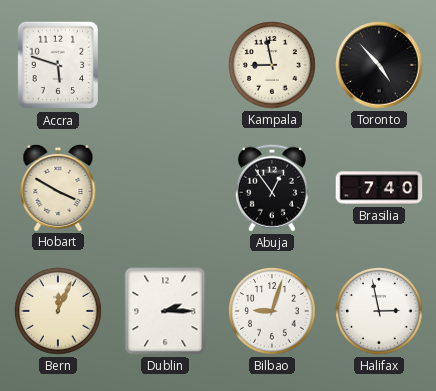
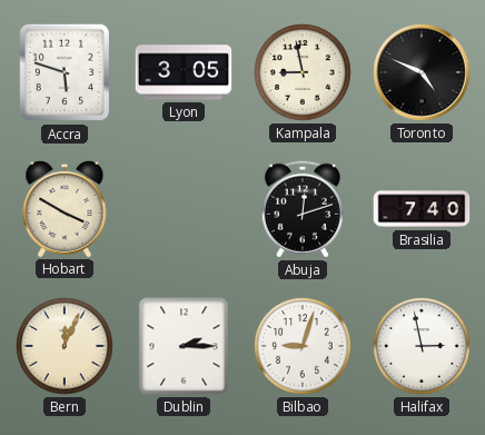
Lyon: none -> 3:05 (184, 72)
Toronto: 4:53 -> 4:49 (422, 72)
Abuja: 12:54 -> 12:12 (303, 209)
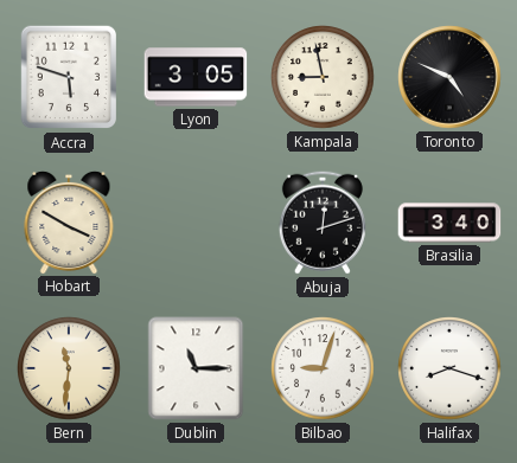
Brasilia: 7:40 -> 3:40 (449, 223)
Bern: 12:04 -> 11:31 (69, 368)
Dublin: 2:15 -> 11:15 (196, 368)
Halifax: 2:58 -> 8:18 (449, 368)
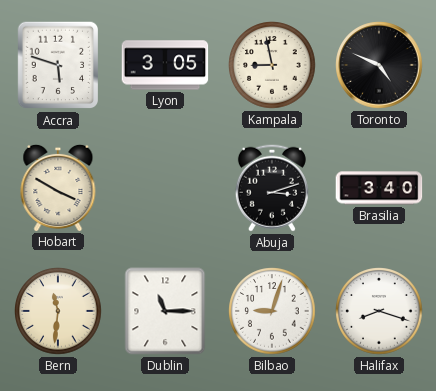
Abuja: 12:12 -> 3:12 (272, 188)
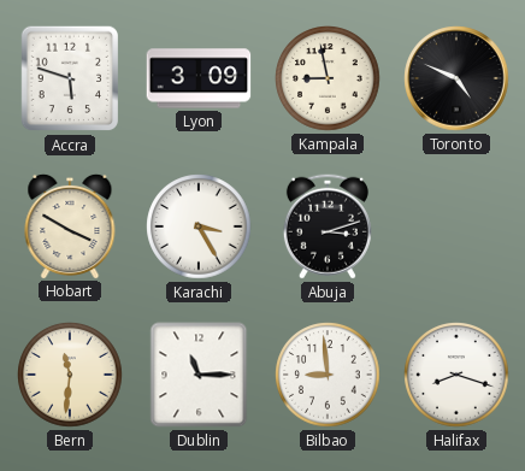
Lyon: 3:05 -> 3:09 (199, 78)
Karachi: none -> 3:25 (199, 226)
Brasilia: 3:40 -> none (379, 188)
Bilbao: 9:03 -> 8:59 (328, 375)
